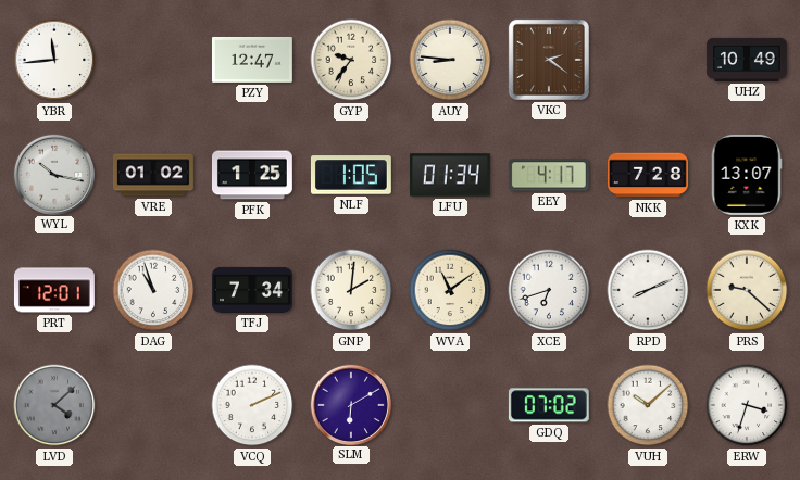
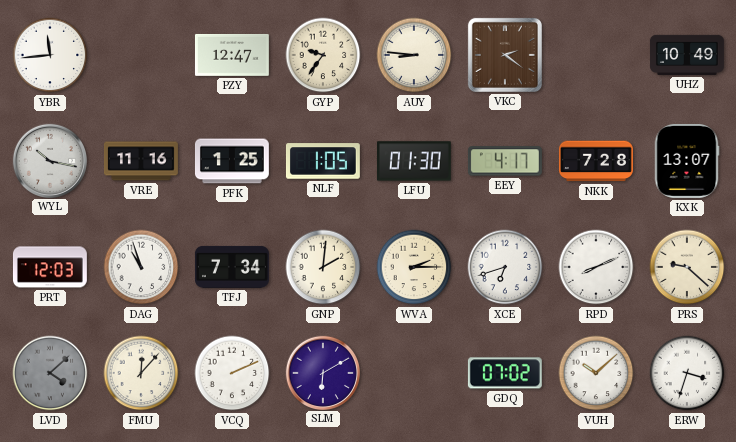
VRE: 01:02 -> 11:16 (141, 161)
LFU: 01:34 -> 01:30 (414, 161)
PRT: 12:01 -> 12:03 (50, 267)
WVA: 11:09 -> 2:15 (414, 267)
FMU: none -> 12:07 (141, 373)
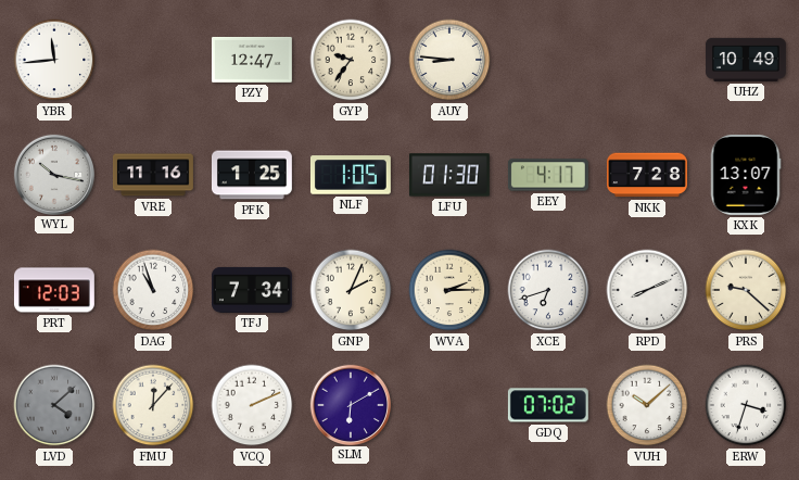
VKC: 2:21 -> none (505, 55)
GNP: 2:01 -> 2:04 (351, 290)
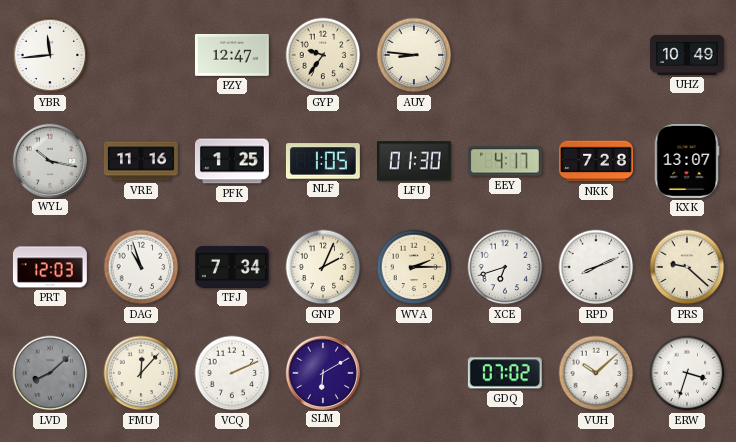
LVD: 4:08 -> 8:08 (50, 373)
